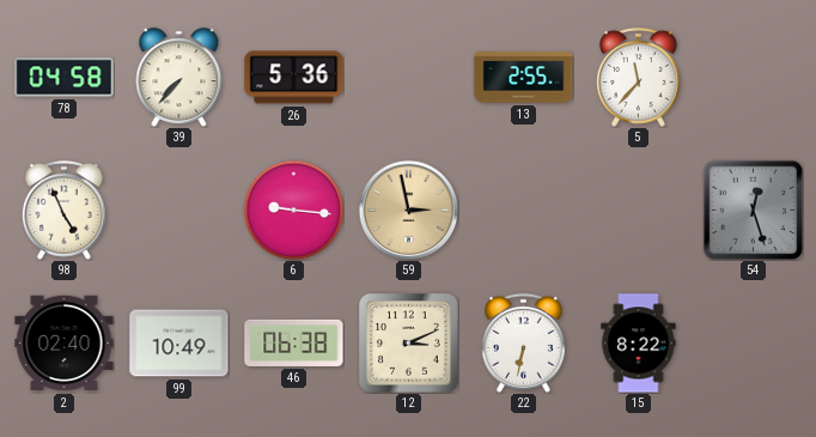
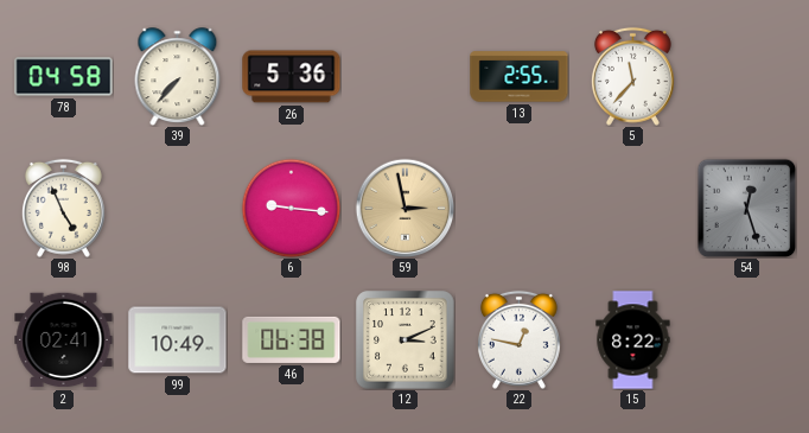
2: 02:40 -> 02:41 (64, 340)
22: 6:32 -> 12:47 (518, 339)
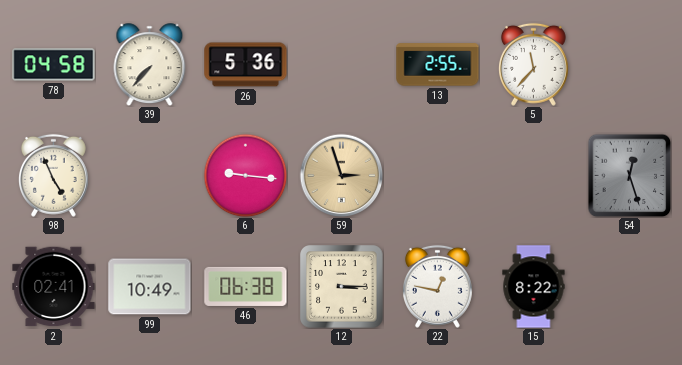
59: 2:58 -> 2:57 (341, 175)
12: 3:11 -> 3:15 (342, 287)
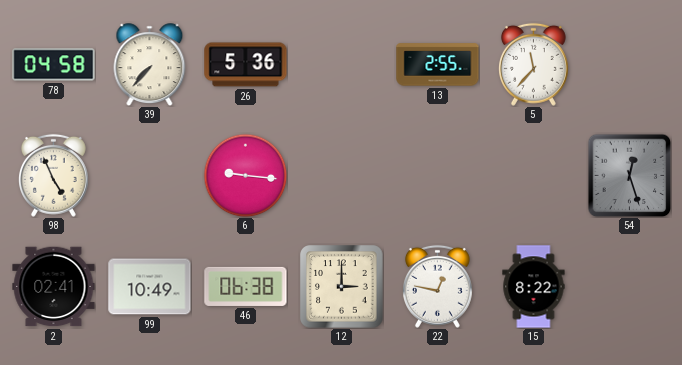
59: 2:57 -> none (341, 175)
12: 3:15 -> 3:00 (342, 287)
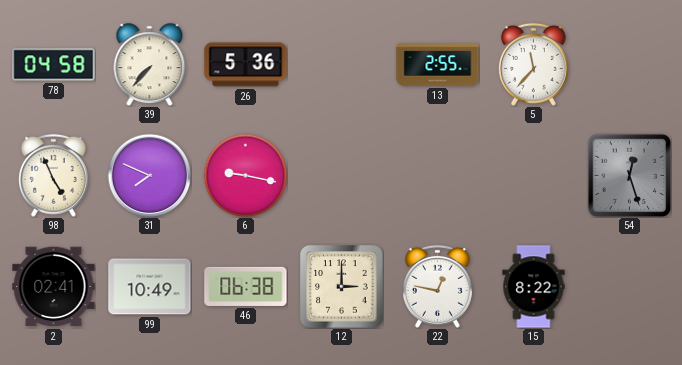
31: none -> 7:49 (149, 175)
6: 9:16 -> 9:17 (245, 175)
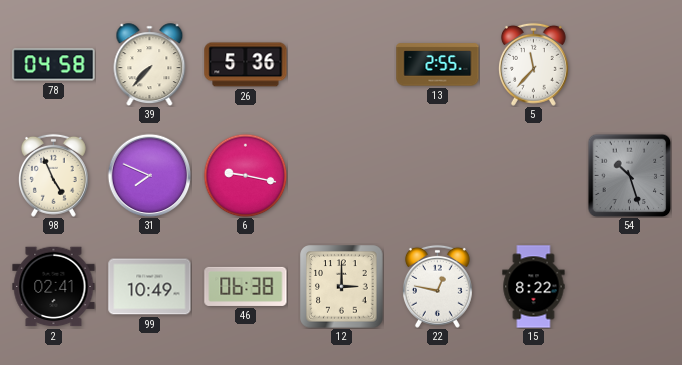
54: 12:27 -> 10:27 (629, 175)
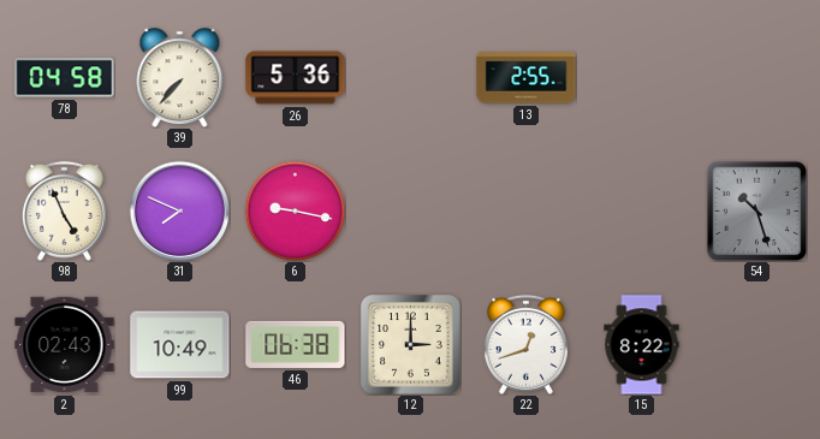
5: 11:37 -> none (533, 64)
2: 02:41 -> 02:43 (65, 345)
22: 12:47 -> 12:42 (525, 344)
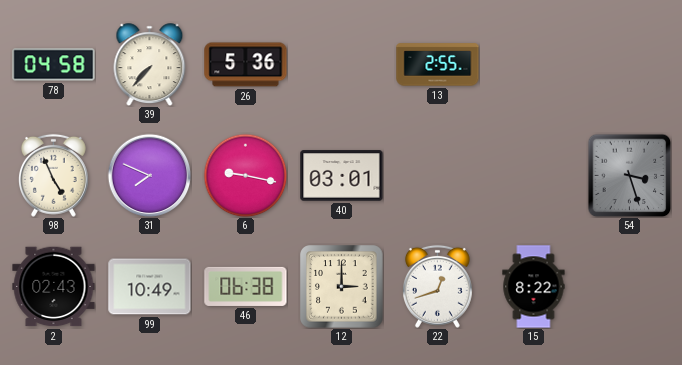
40: none -> 03:01 (342, 176)
54: 10:27 -> 3:27 (629, 175)
